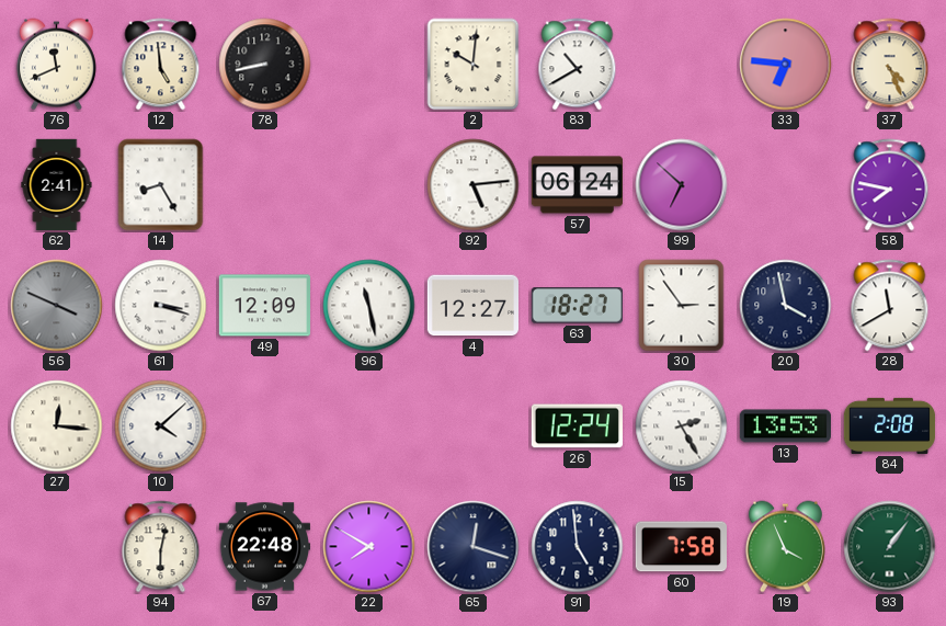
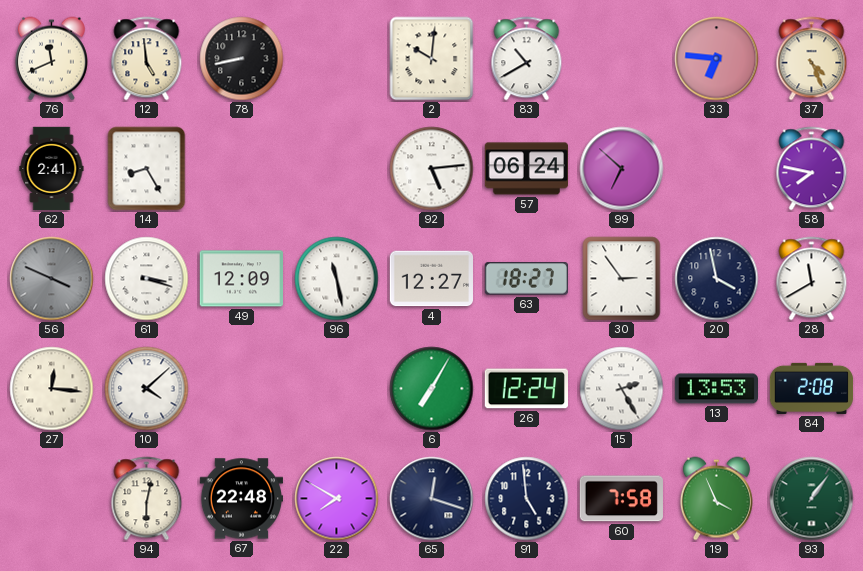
6: none -> 7:05 (432, 389)
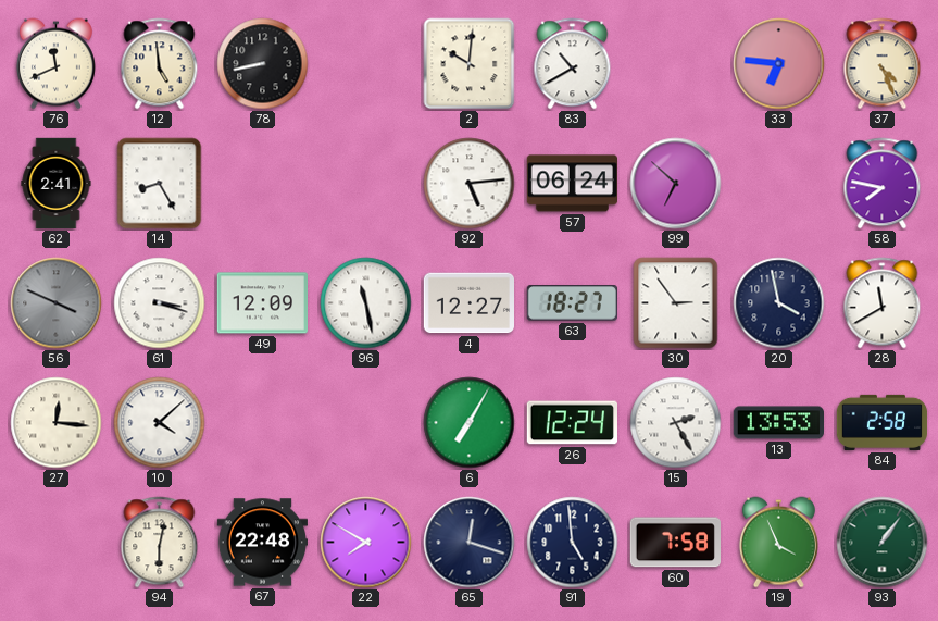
84: 2:08 -> 2:58 (883, 422)
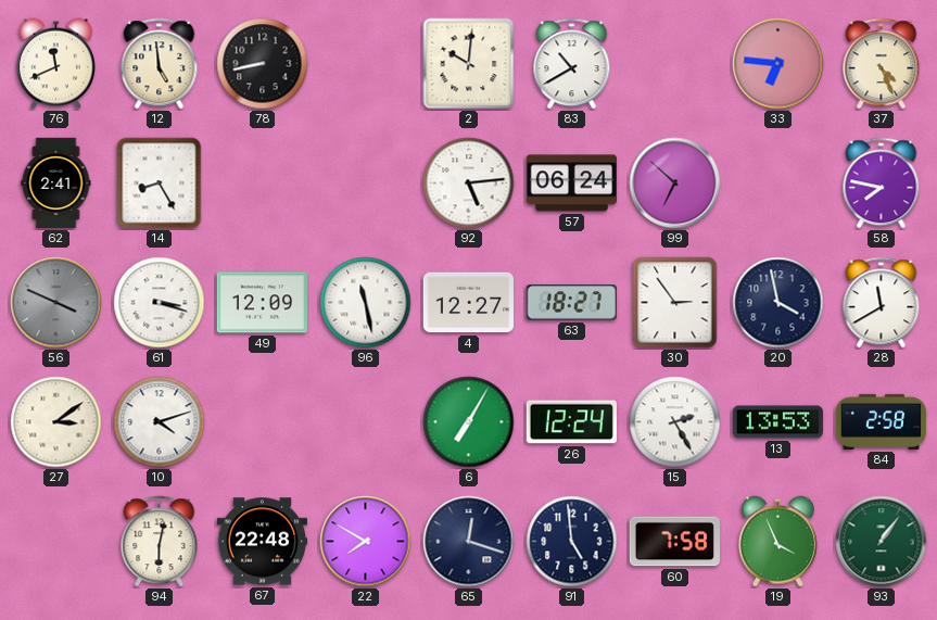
27: 12:16 -> 3:09 (56, 422)
10: 4:08 -> 4:12 (160, 422)
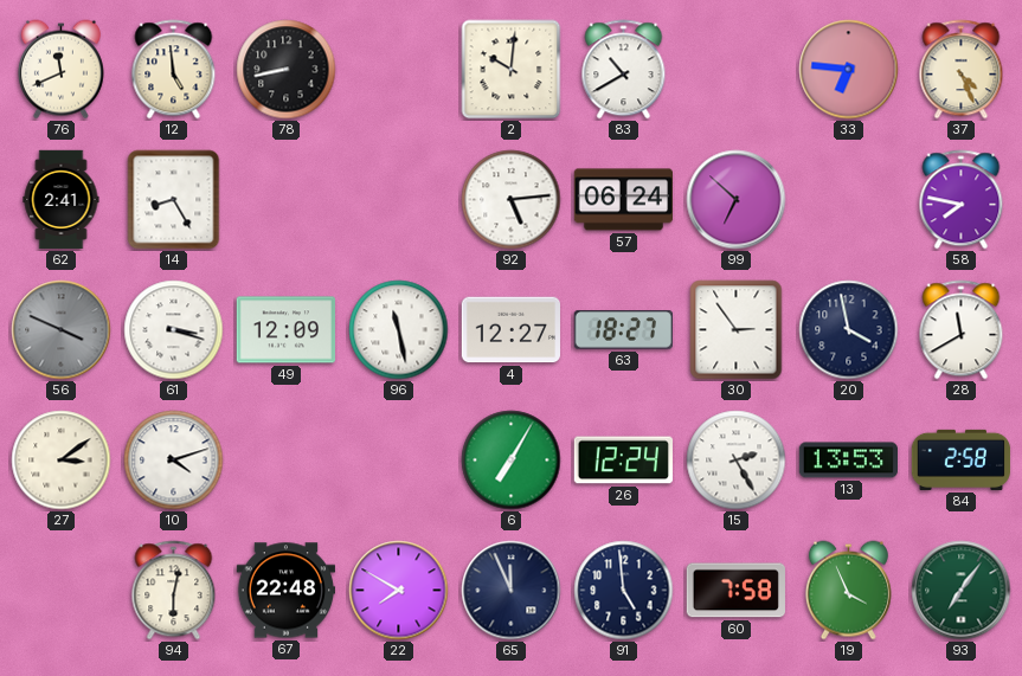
65: 12:18 -> 11:56 (512, 591)
93: 1:06 -> 7:06 (962, 591)
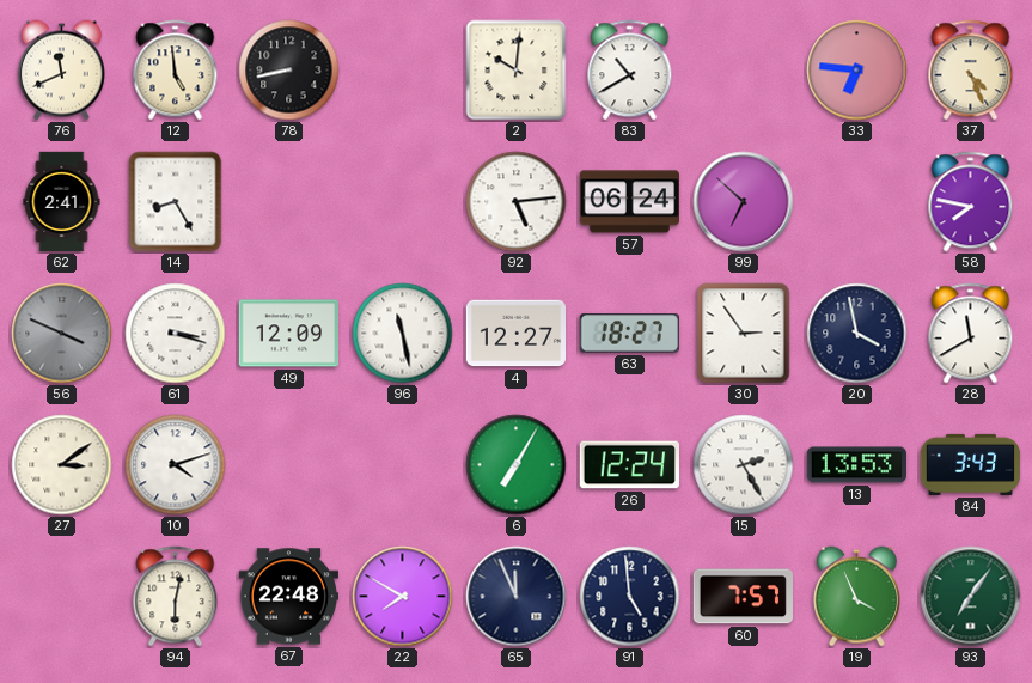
84: 2:58 -> 3:43 (971, 464)
60: 7:58 -> 7:57 (743, 597)
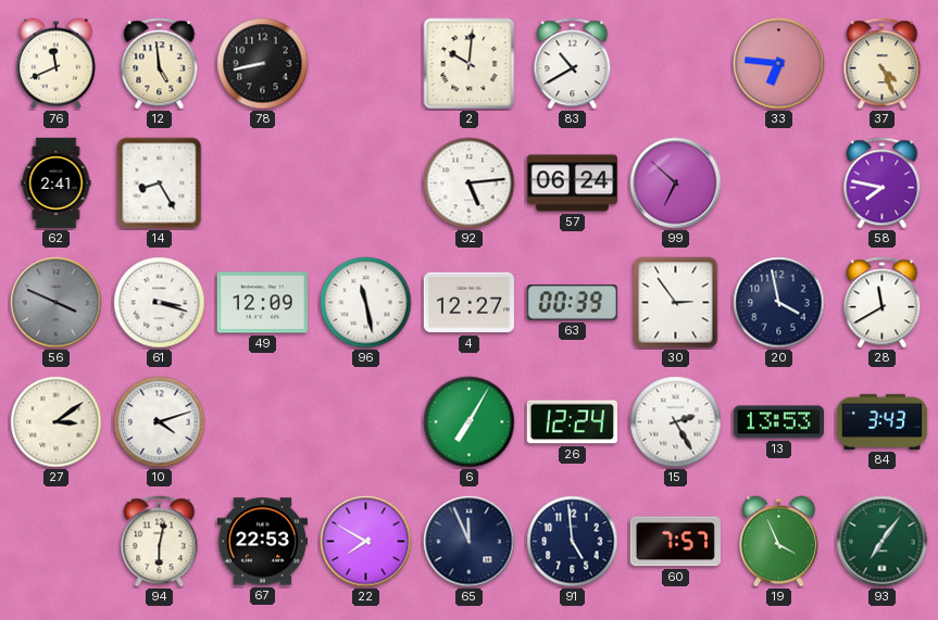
63: 18:27 -> 00:39 (572, 303)
67: 22:48 -> 22:53 (262, 542)
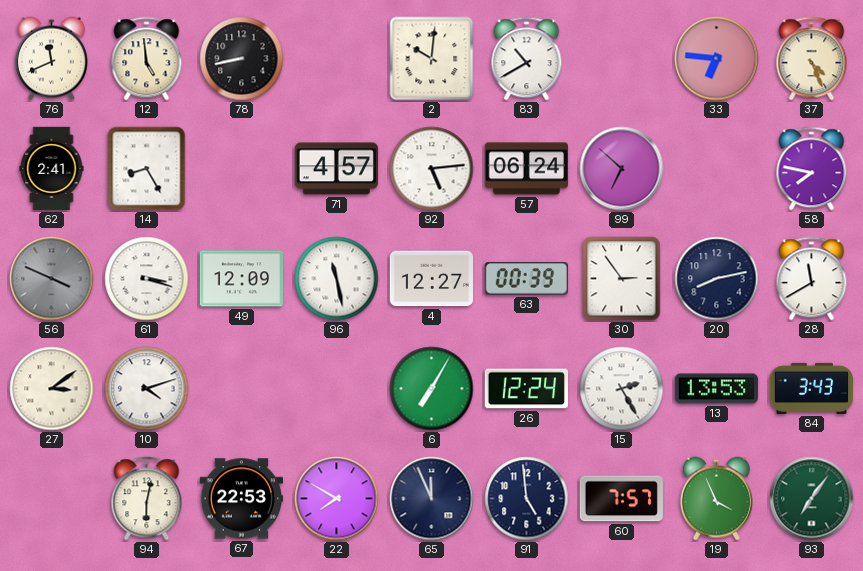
71: none -> 4:57 (336, 169)
20: 3:58 -> 8:13 (717, 279)
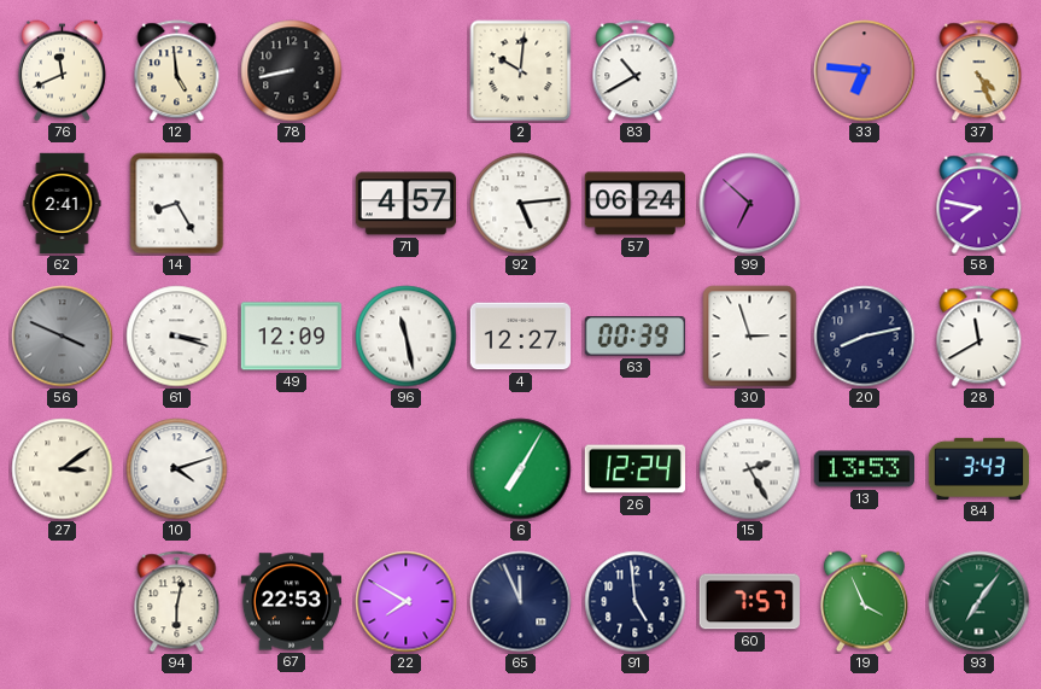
30: 2:54 -> 2:57 (750, 337)
